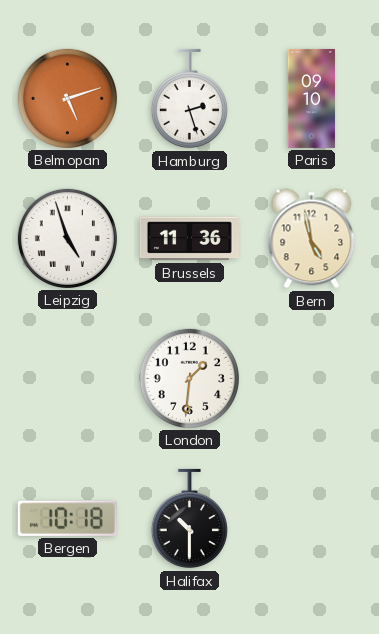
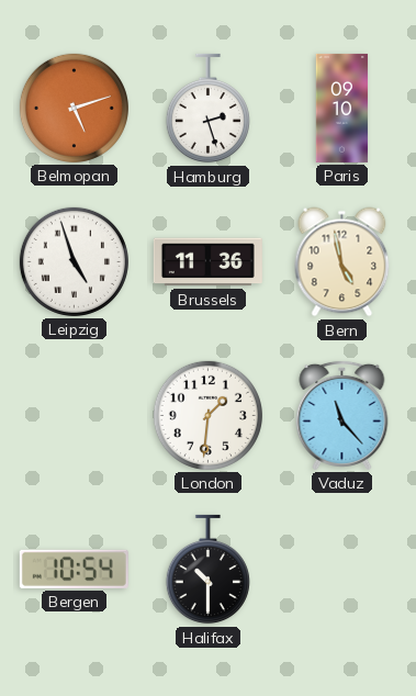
Vaduz: none -> 11:23 (342, 415)
Bergen: 10:18 -> 10:54 (74, 569)
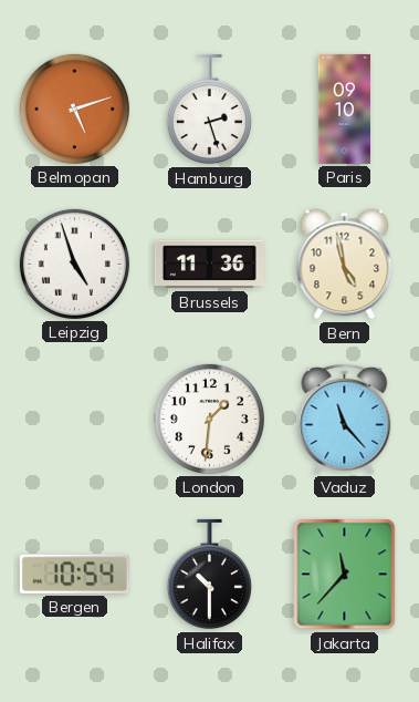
Jakarta: none -> 11:37 (345, 575)
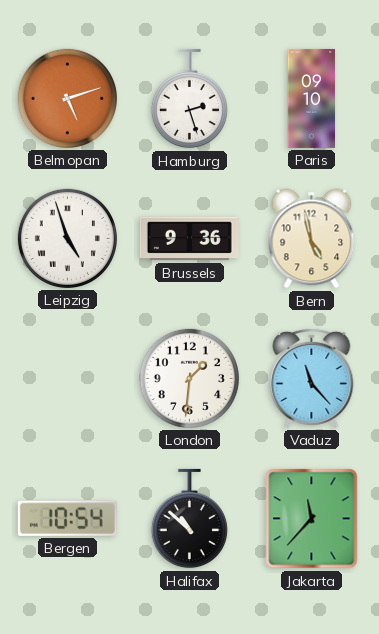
Brussels: 11:36 -> 9:36 (189, 239)
Halifax: 10:30 -> 10:52 (189, 519)
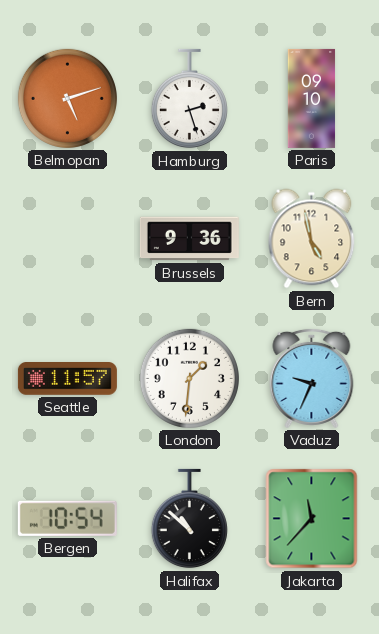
Leipzig: 4:57 -> none (67, 238)
Seattle: none -> 11:57 (67, 379)
Vaduz: 11:23 -> 9:34 (312, 378)
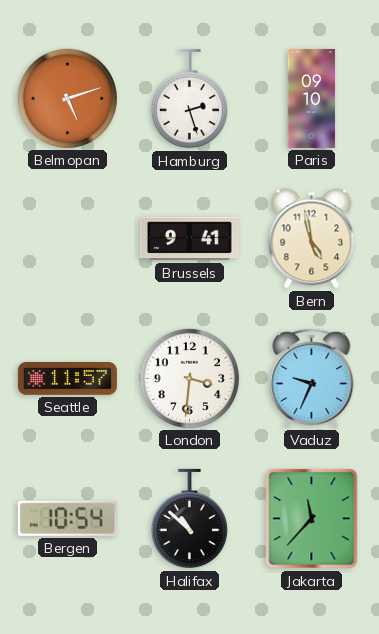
Brussels: 9:36 -> 9:41 (189, 239)
London: 1:31 -> 3:31 (189, 378)
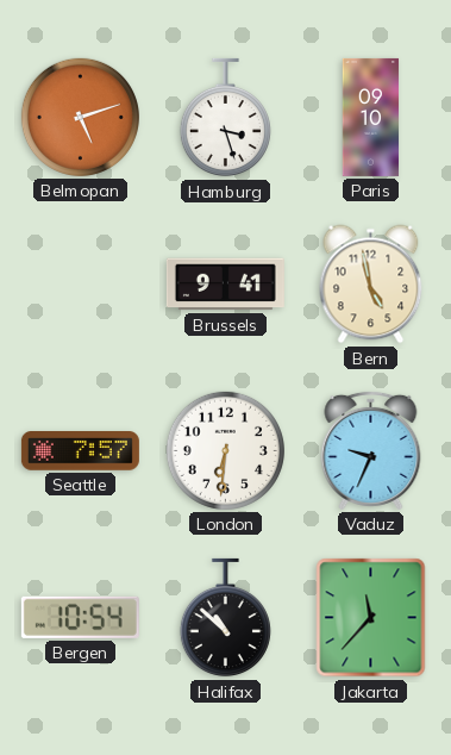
Hamburg: 2:27 -> 3:27 (225, 118)
Seattle: 11:57 -> 7:57 (80, 451)
London: 3:31 -> 6:31 (225, 450)
